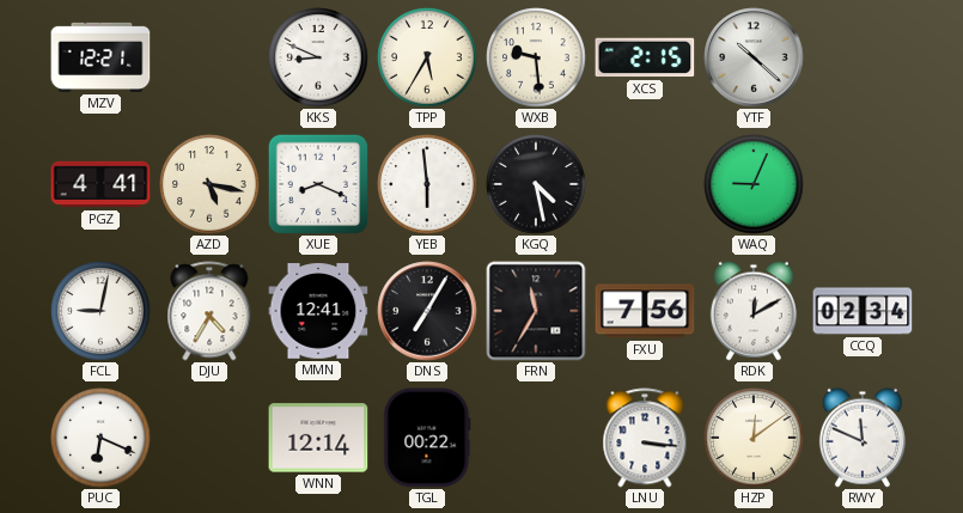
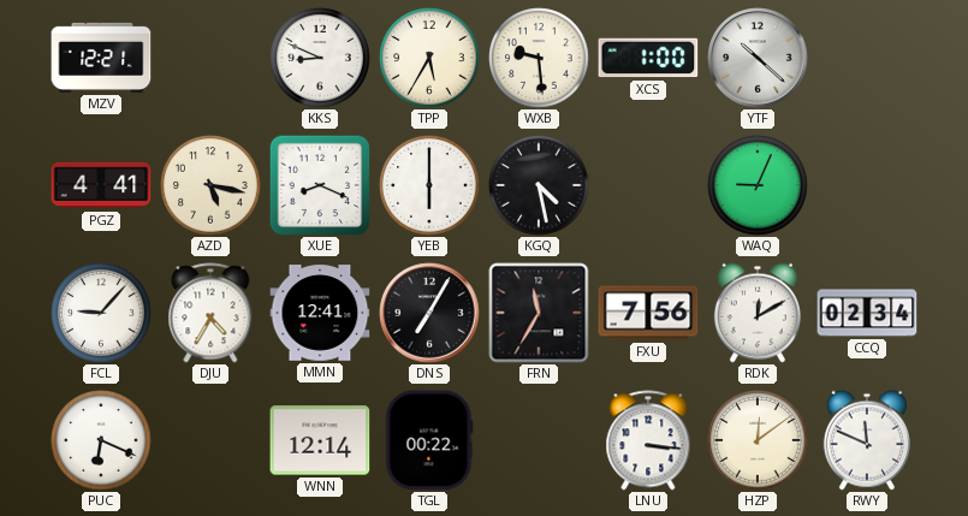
XCS: 2:15 -> 1:00 (648, 58)
YEB: 5:59 -> 6:00 (429, 185)
FCL: 9:02 -> 9:07 (101, 313)
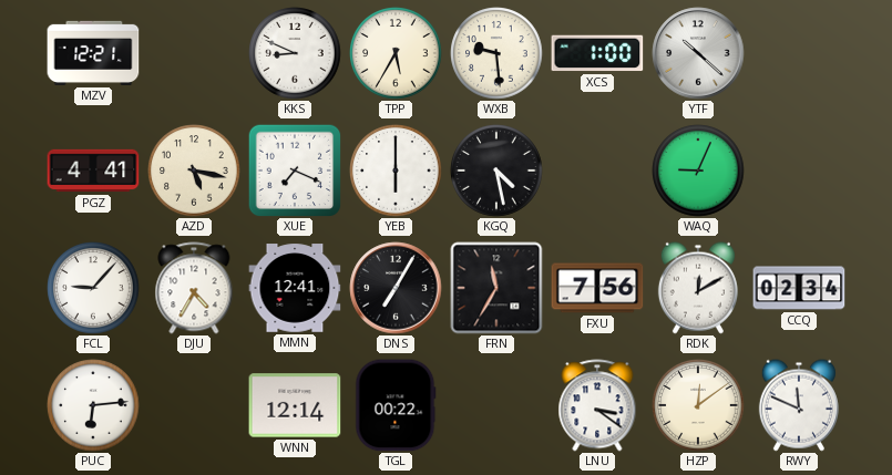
XUE: 8:19 -> 7:19 (295, 171)
PUC: 6:19 -> 6:14 (93, 405)
LNU: 3:16 -> 3:21 (597, 405)
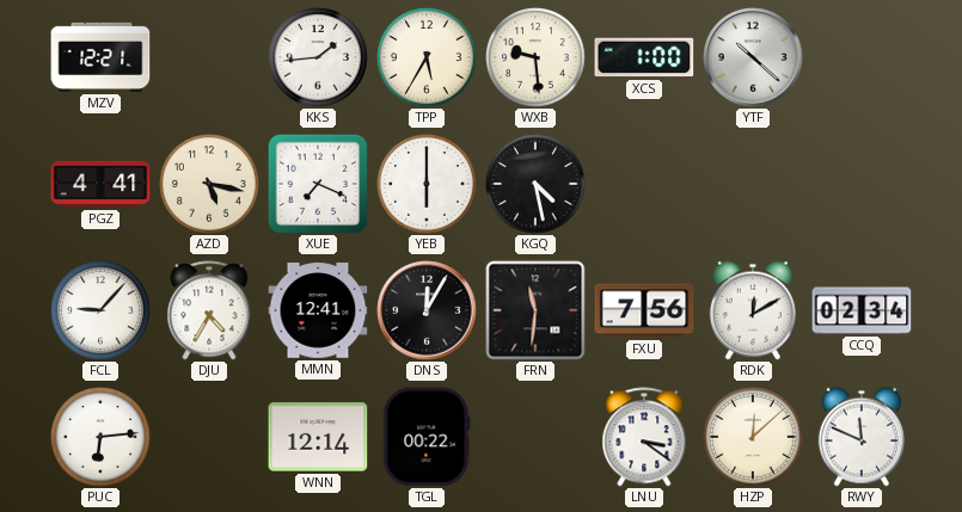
KKS: 8:49 -> 1:44 (318, 57)
WAQ: 9:04 -> none (698, 171)
DNS: 7:05 -> 12:05 (427, 310)
FRN: 11:35 -> 11:31 (535, 310)
HZP: 12:09 -> 12:08 (753, 437)
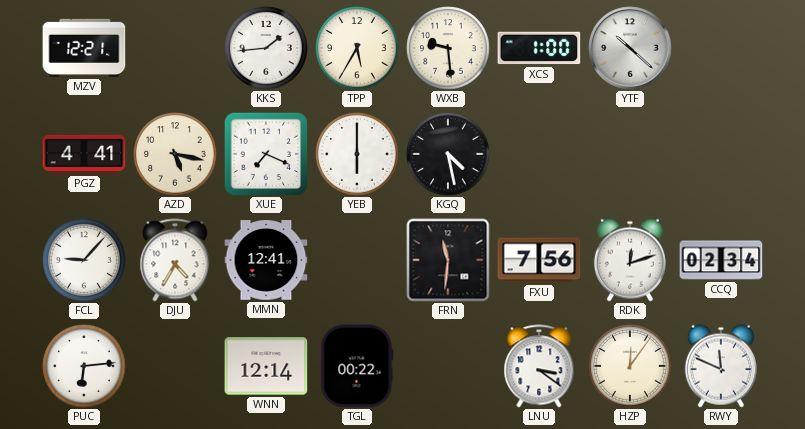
DNS: 12:05 -> none (427, 310)
RDK: 12:10 -> 12:12 (630, 260)
HZP: 12:08 -> 12:06 (630, 366)
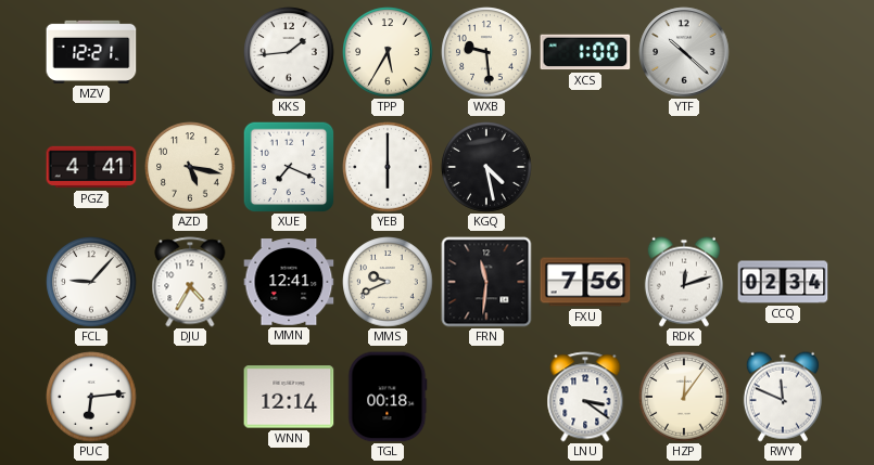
MMS: none -> 9:41 (388, 282)
TGL: 00:22 -> 00:18 (388, 397)
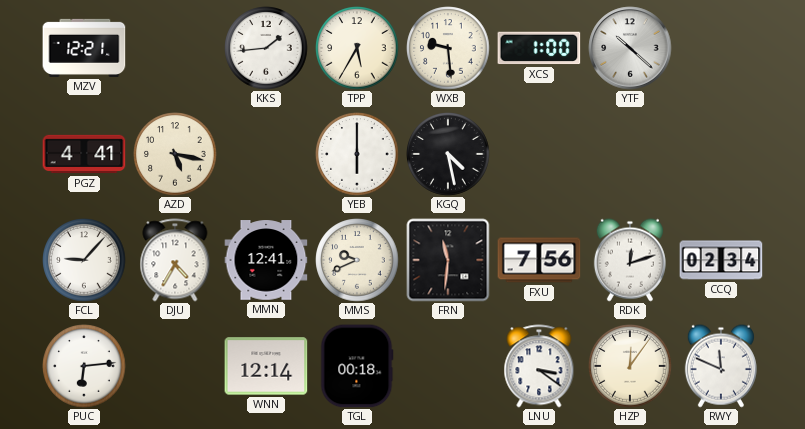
XUE: 7:19 -> none (289, 167)
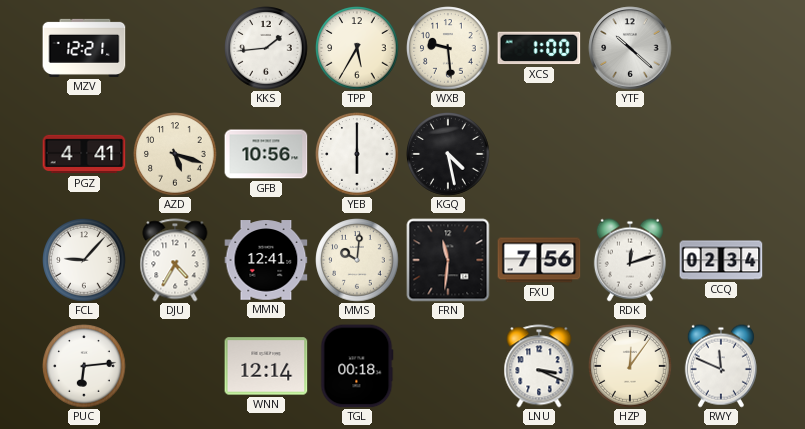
AZD: 5:17 -> 5:18 (175, 154)
GFB: none -> 10:56 (266, 154)
MMS: 9:41 -> 10:01 (357, 260)
LNU: 3:21 -> 3:19 (539, 366)
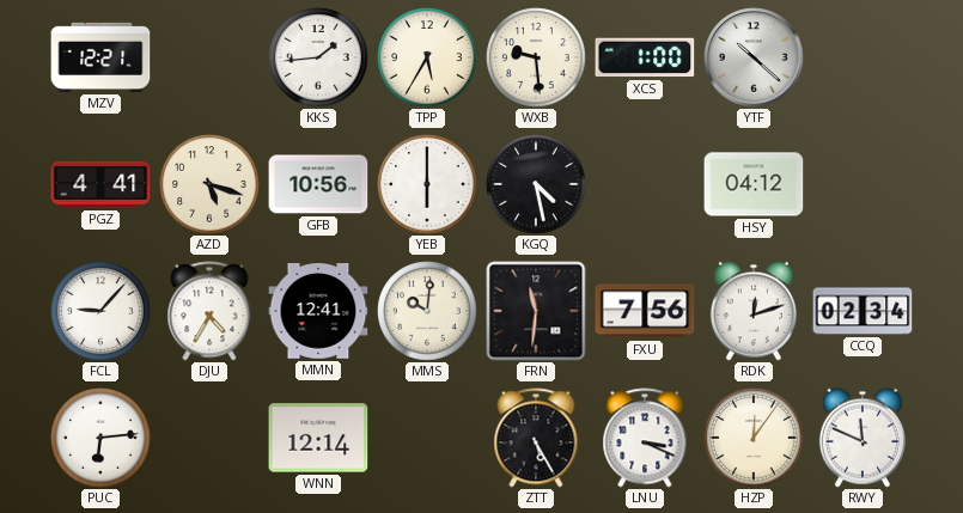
HSY: none -> 04:12 (754, 184)
TGL: 00:18 -> none (357, 366)
ZTT: none -> 5:25 (536, 438)
